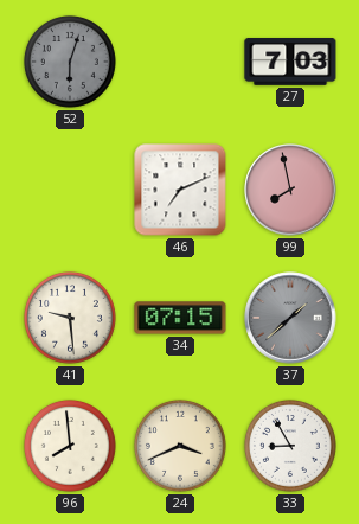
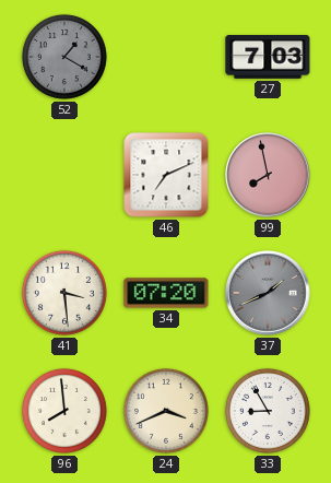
52: 6:03 -> 1:20 (64, 57)
41: 9:29 -> 3:29 (64, 293)
34: 07:15 -> 07:20 (166, 293)
37: 1:38 -> 1:41 (268, 293)
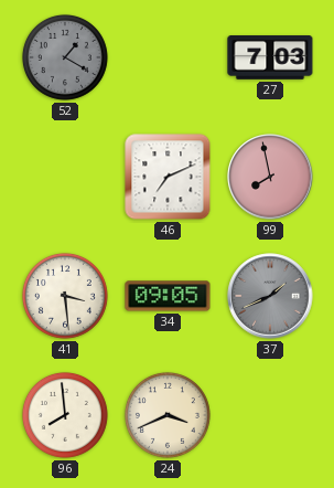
34: 07:20 -> 09:05 (168, 296)
33: 8:55 -> none (268, 411)
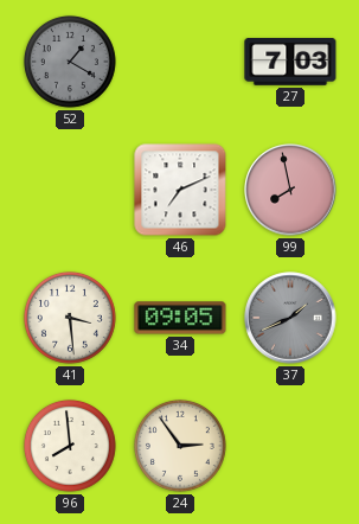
24: 3:41 -> 2:54 (180, 446)
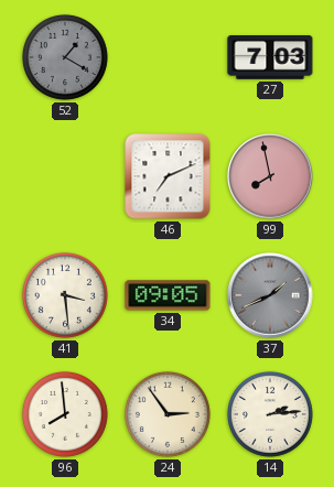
14: none -> 2:14 (270, 414)
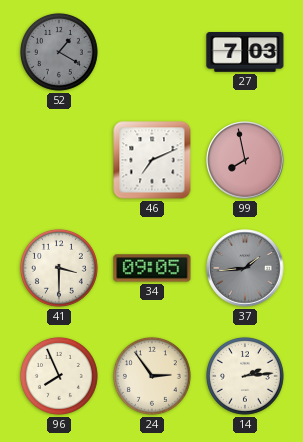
41: 3:29 -> 3:30 (59, 268)
37: 1:41 -> 1:44 (245, 268)
96: 7:59 -> 7:56 (59, 376)
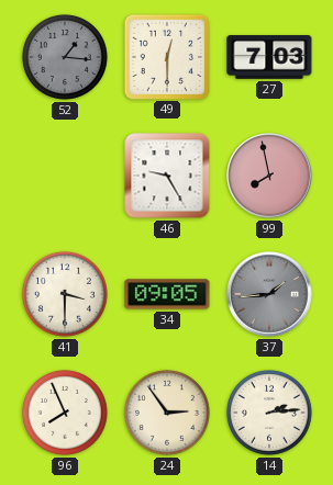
52: 1:20 -> 1:16 (65, 57)
49: none -> 12:30 (166, 56)
46: 7:11 -> 9:25 (167, 176)
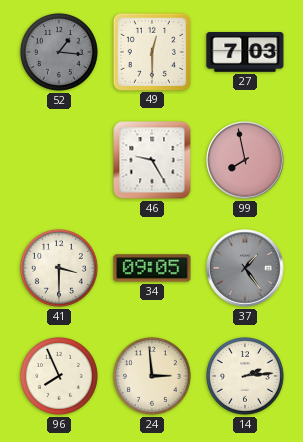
37: 1:44 -> 1:24 (245, 268)
24: 2:54 -> 2:59 (152, 376)
